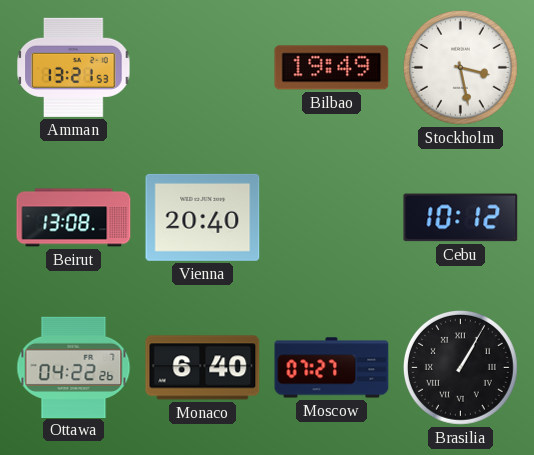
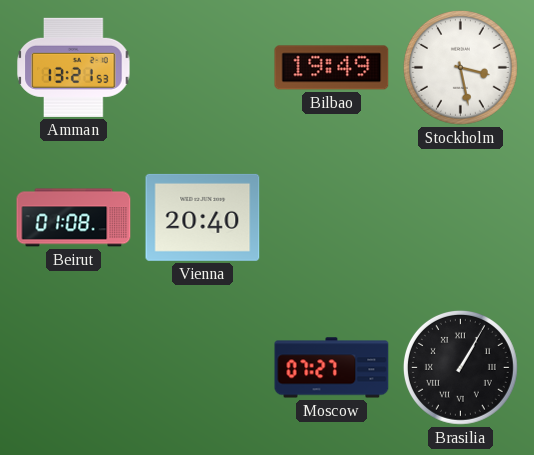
Beirut: 13:08 -> 01:08 (74, 218)
Cebu: 10:12 -> none (461, 218)
Ottawa: 04:22 -> none (74, 367)
Monaco: 6:40 -> none (203, 368)
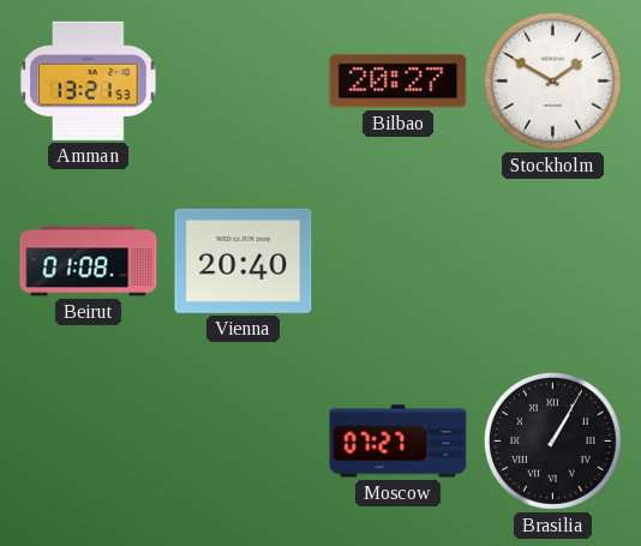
Bilbao: 19:49 -> 20:27 (399, 82)
Stockholm: 3:28 -> 1:50 (552, 80)
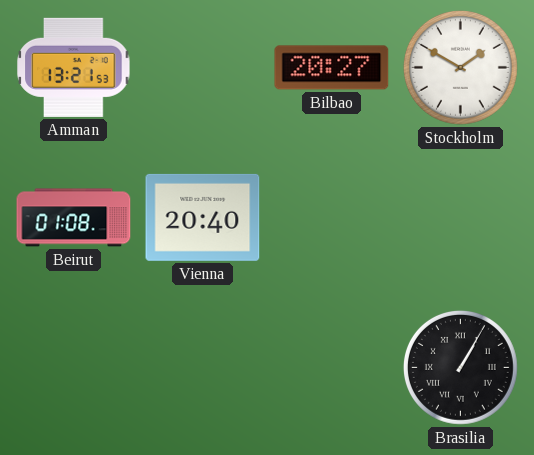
Moscow: 07:27 -> none (399, 442)
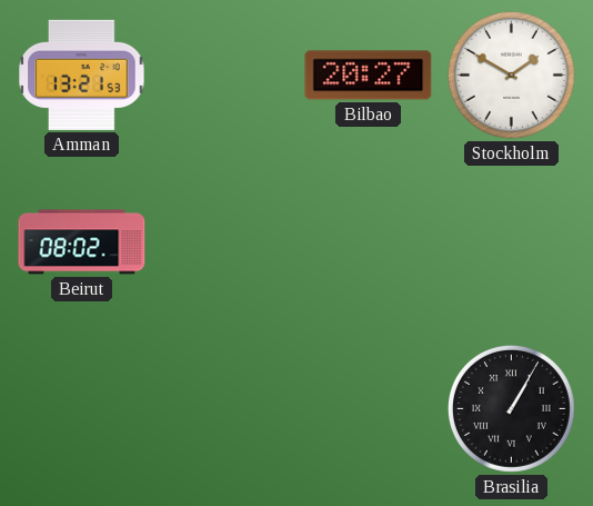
Beirut: 01:08 -> 08:02 (82, 242)
Vienna: 20:40 -> none (203, 217)
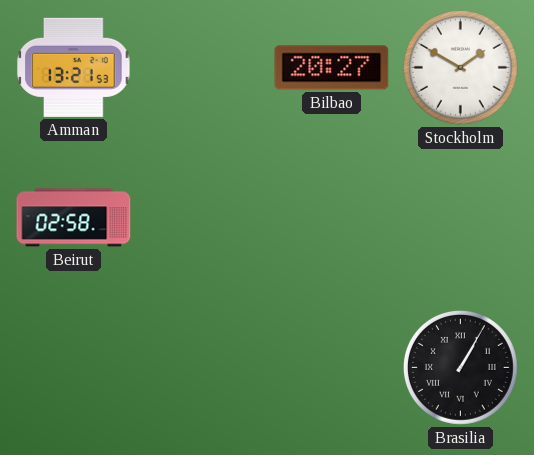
Beirut: 08:02 -> 02:58 (74, 218)
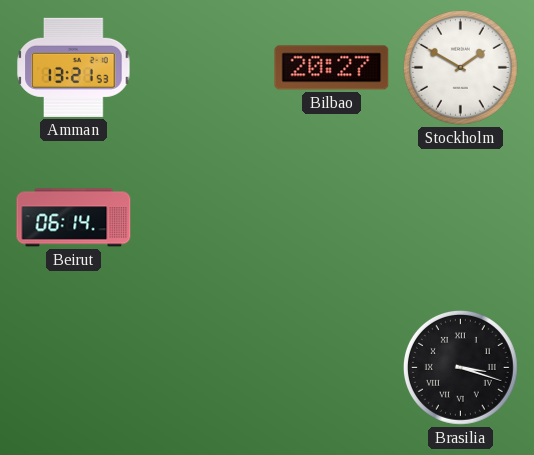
Beirut: 02:58 -> 06:14 (74, 218)
Brasilia: 1:05 -> 3:18 (460, 367)
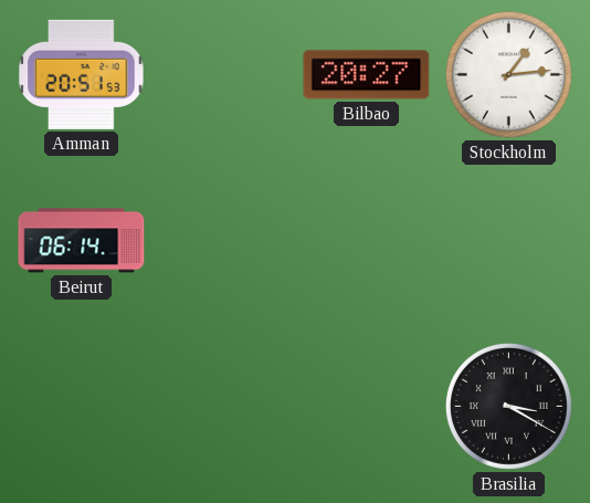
Amman: 13:21 -> 20:51 (82, 74)
Stockholm: 1:50 -> 1:14 (508, 74)
Brasilia: 3:18 -> 3:20 (508, 406)
